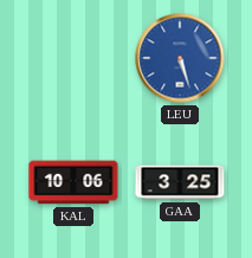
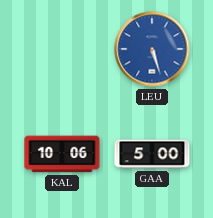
GAA: 3:25 -> 5:00 (152, 154)
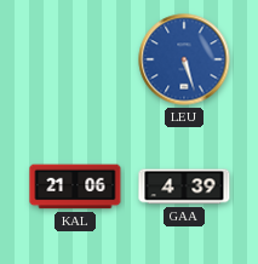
KAL: 10:06 -> 21:06 (75, 186)
GAA: 5:00 -> 4:39 (184, 186)
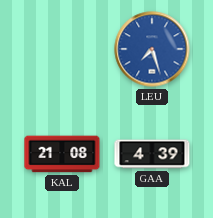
LEU: 5:27 -> 7:27 (152, 49)
KAL: 21:06 -> 21:08 (62, 154)
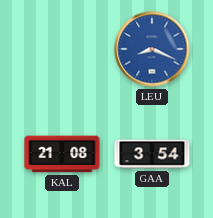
LEU: 7:27 -> 8:19 (152, 49)
GAA: 4:39 -> 3:54 (152, 154)
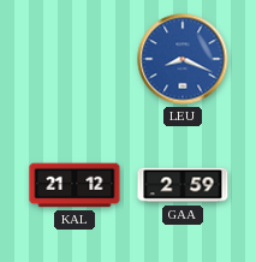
KAL: 21:08 -> 21:12 (75, 185)
GAA: 3:54 -> 2:59 (183, 185)
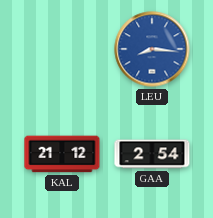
LEU: 8:19 -> 8:16 (152, 49)
GAA: 2:59 -> 2:54 (152, 154)
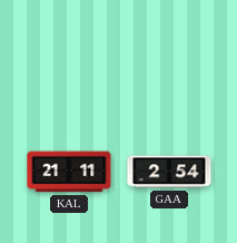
LEU: 8:16 -> none (152, 49)
KAL: 21:12 -> 21:11 (69, 172)
